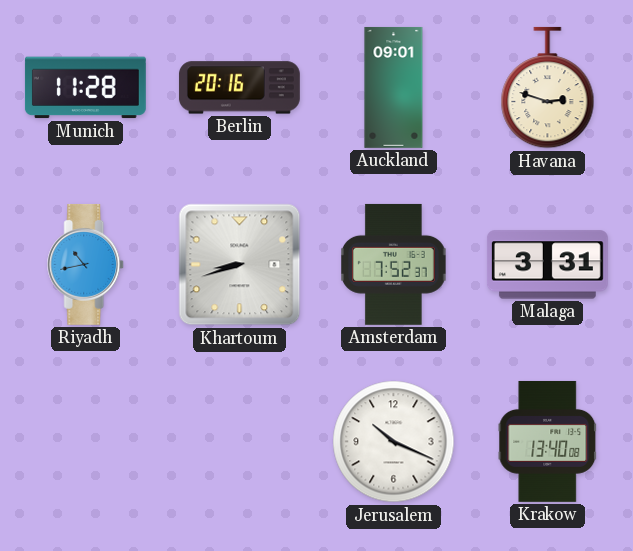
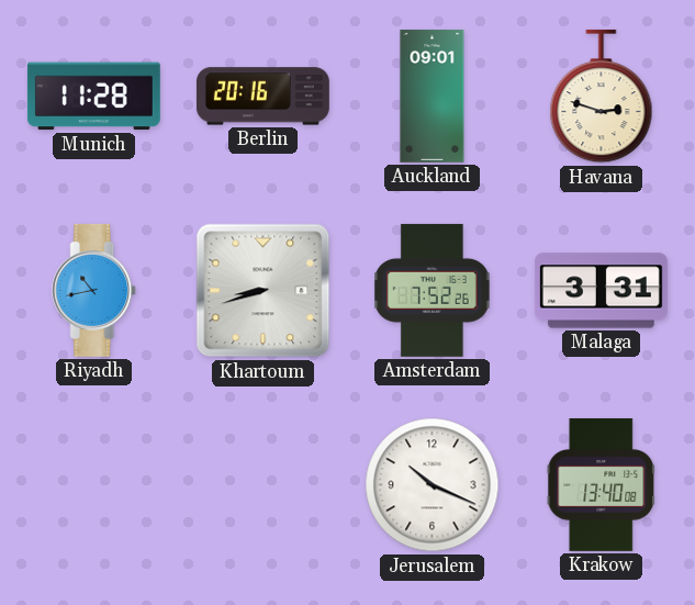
Amsterdam: 7:52:37 -> 7:52:26 (433, 290)
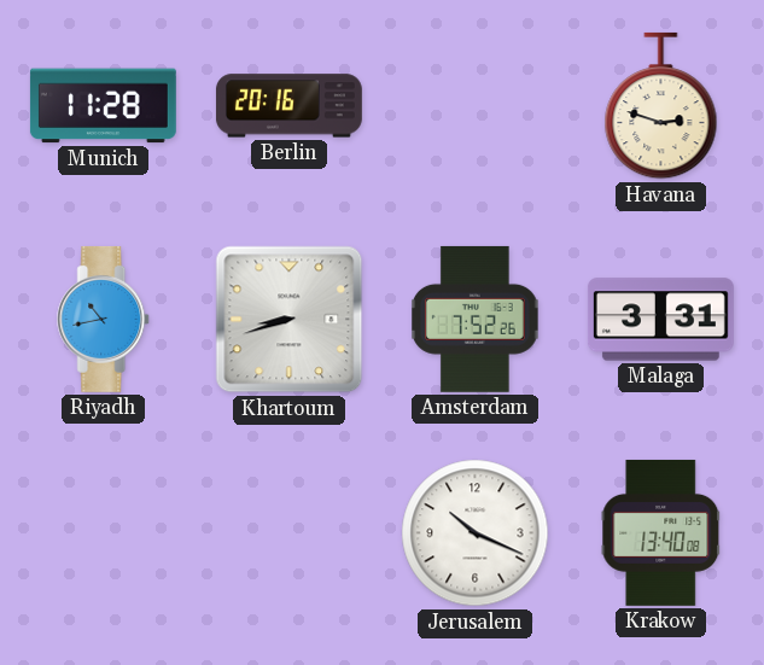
Auckland: 09:01 -> none (433, 96)
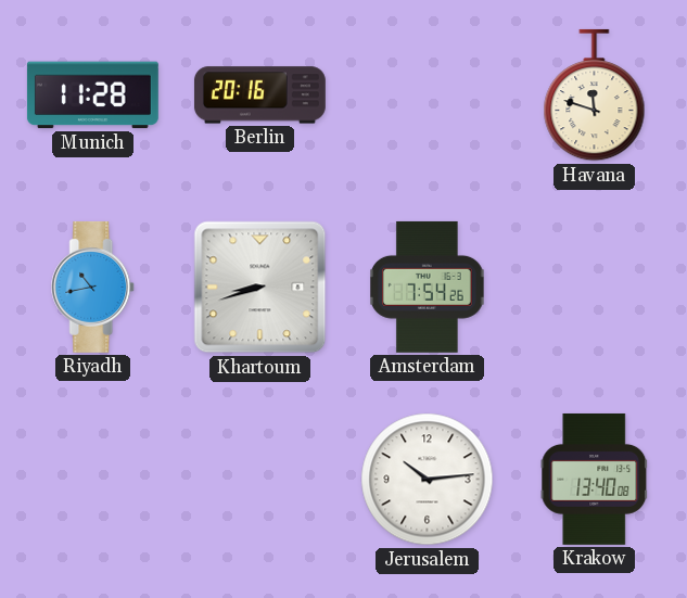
Havana: 2:48 -> 11:48 (595, 96)
Amsterdam: 7:52 -> 7:54 (428, 287)
Malaga: 3:31 -> none (660, 320)
Jerusalem: 10:19 -> 10:14 (428, 480)
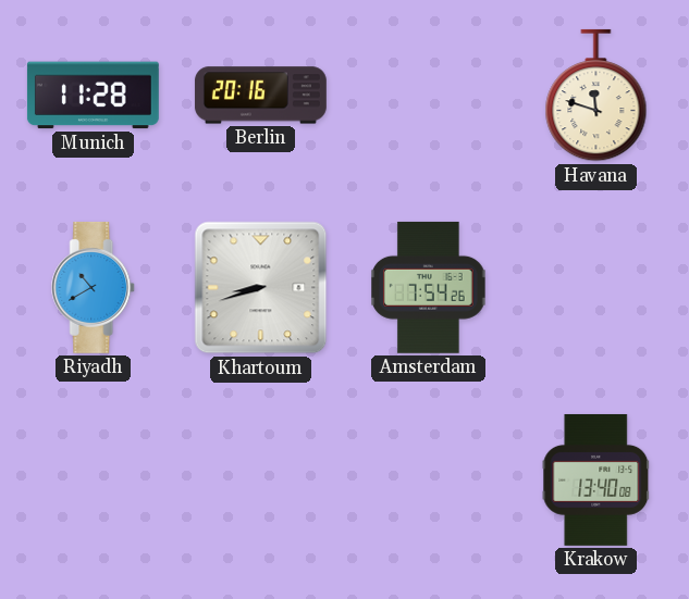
Riyadh: 10:43 -> 10:40 (94, 287)
Jerusalem: 10:14 -> none (428, 480)
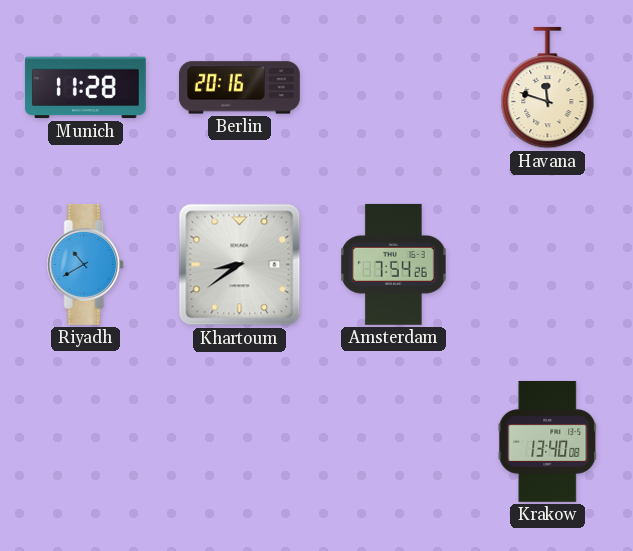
Khartoum: 8:42 -> 8:39 (240, 265)
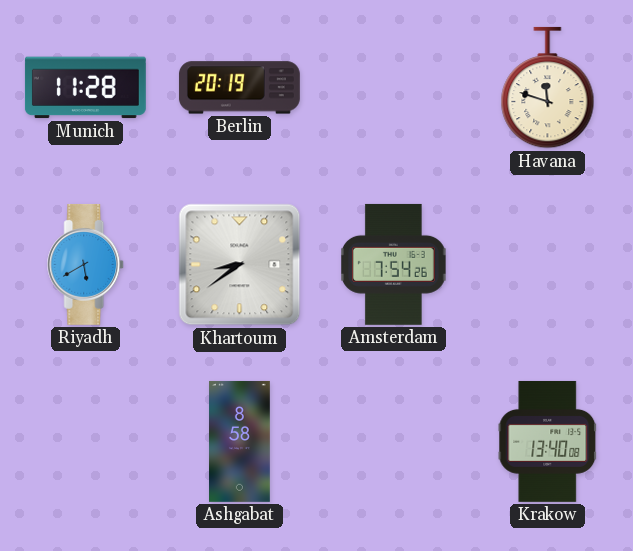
Berlin: 20:16 -> 20:19 (239, 88)
Riyadh: 10:40 -> 5:40 (86, 264)
Ashgabat: none -> 8:58 (240, 441)
